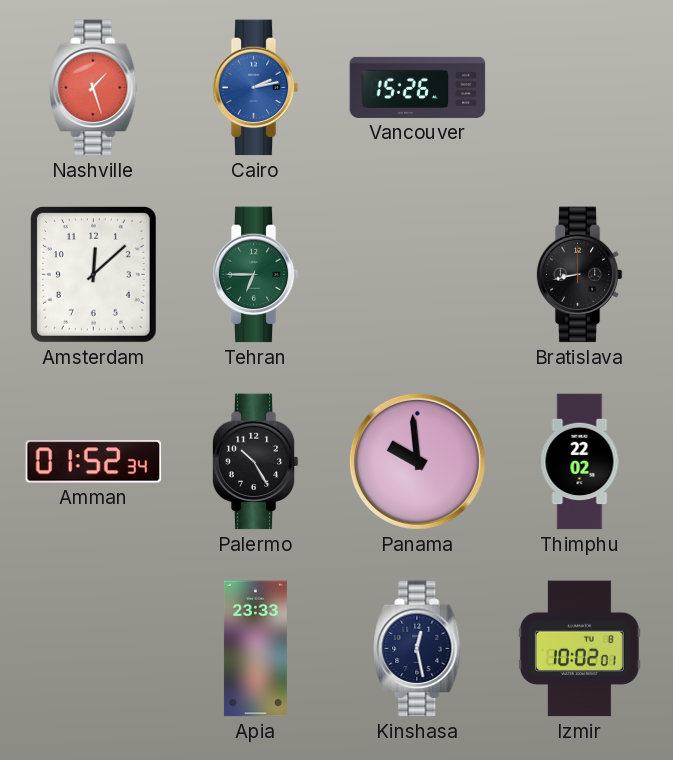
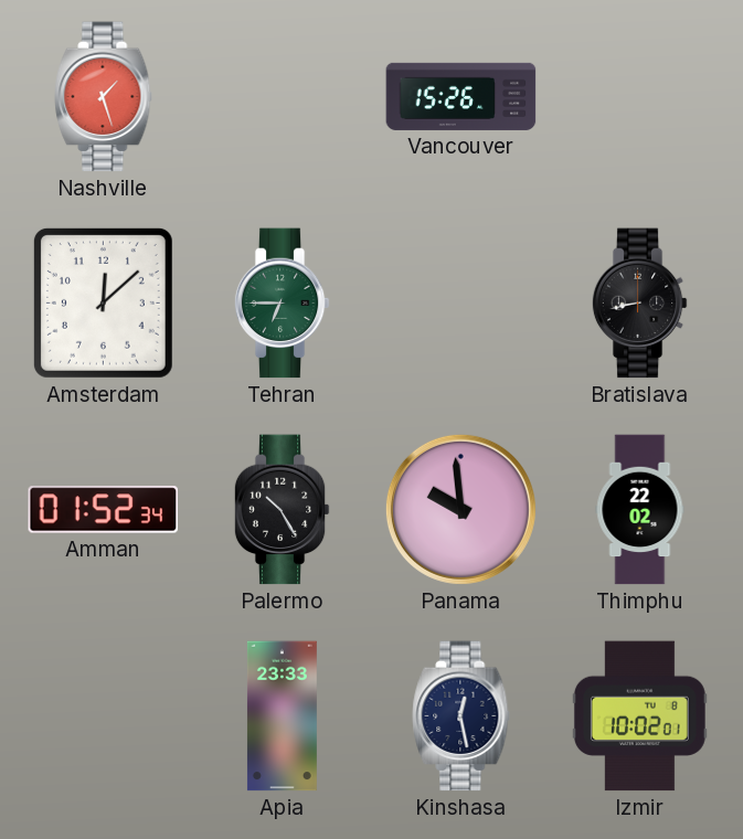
Cairo: 2:13 -> none (255, 88)
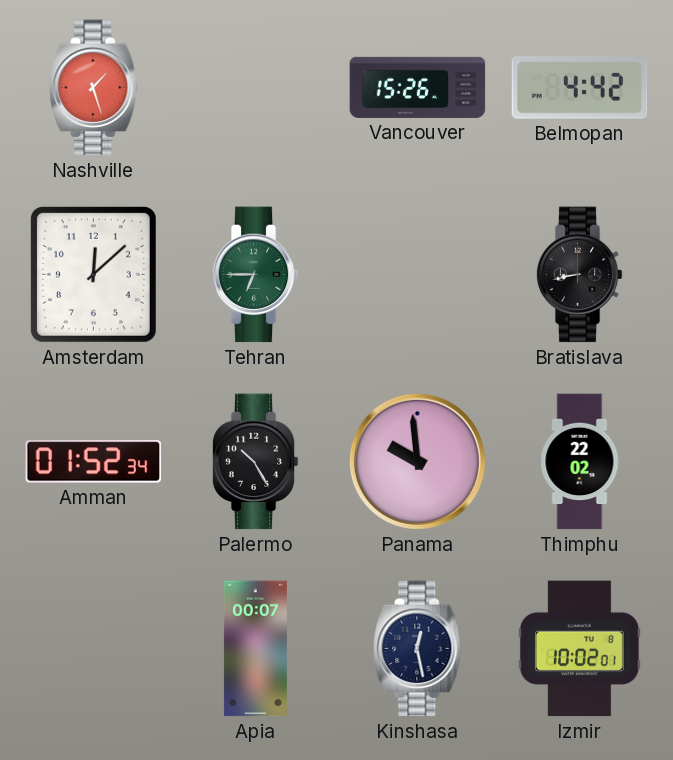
Belmopan: none -> 4:42 (580, 88)
Apia: 23:33 -> 00:07 (255, 649)
